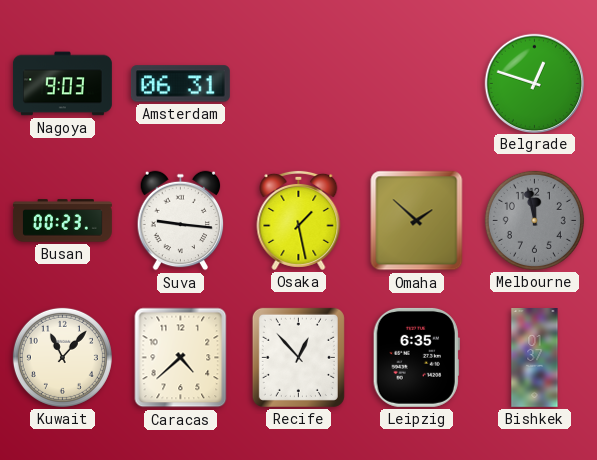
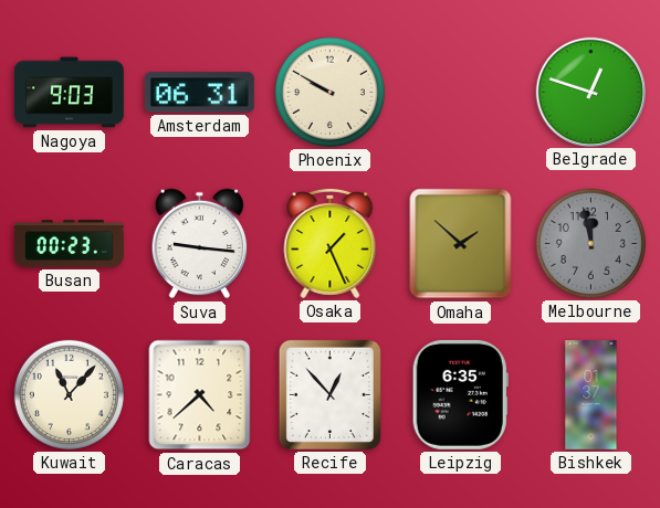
Phoenix: none -> 9:50 (329, 92)
Osaka: 1:28 -> 1:26 (331, 243)
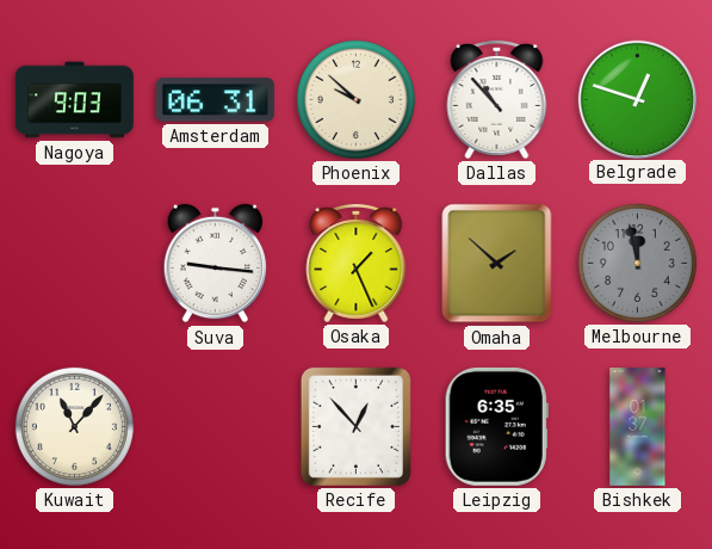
Phoenix: 9:50 -> 9:52 (355, 99)
Dallas: none -> 10:53 (497, 99)
Busan: 00:23 -> none (69, 244)
Caracas: 4:38 -> none (200, 395)
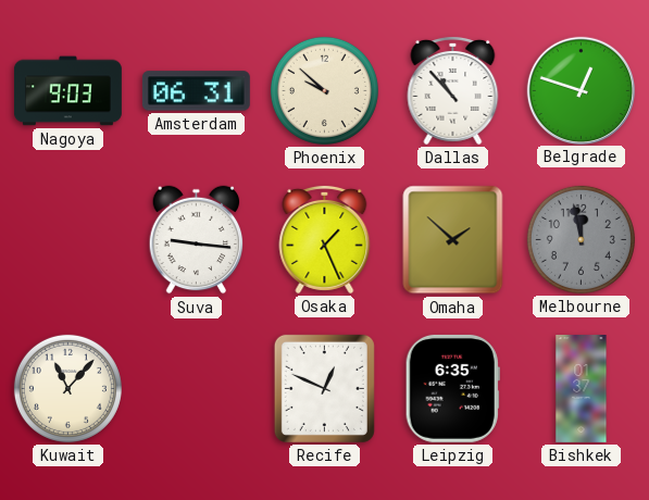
Recife: 12:53 -> 12:49 (324, 388)
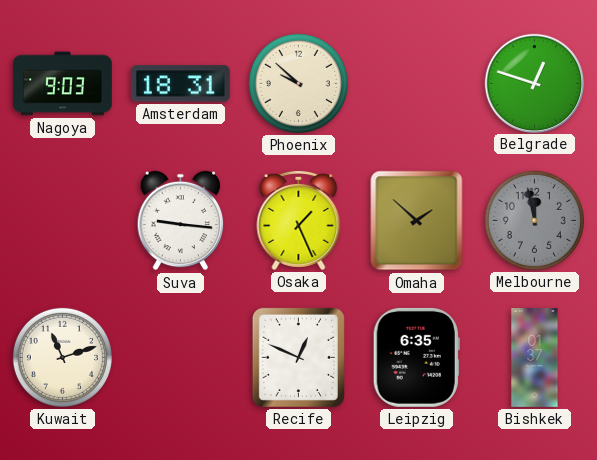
Amsterdam: 06:31 -> 18:31 (180, 84)
Dallas: 10:53 -> none (453, 90)
Kuwait: 11:07 -> 11:12 (62, 357)
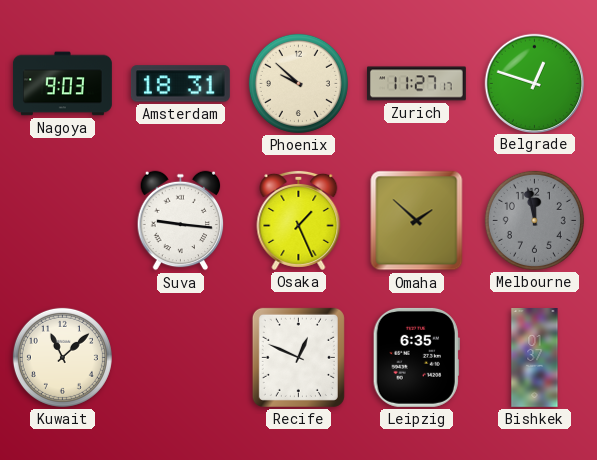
Zurich: none -> 11:27 (416, 84)
Kuwait: 11:12 -> 11:08 (62, 357)
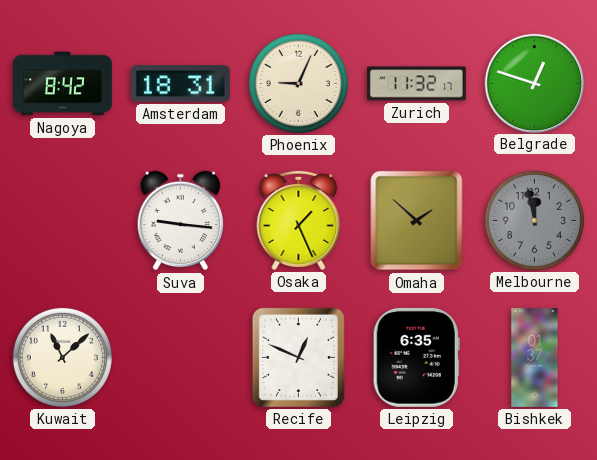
Nagoya: 9:03 -> 8:42 (62, 84)
Phoenix: 9:52 -> 9:04 (298, 83)
Zurich: 11:27 -> 11:32 (416, 84)
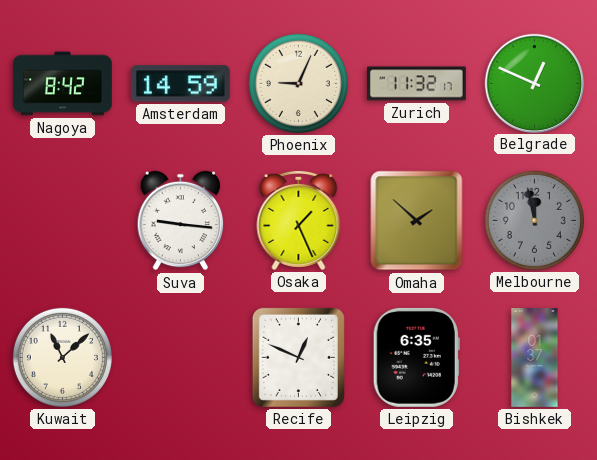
Amsterdam: 18:31 -> 14:59 (180, 84)
Belgrade: 12:48 -> 12:49 (534, 83)
